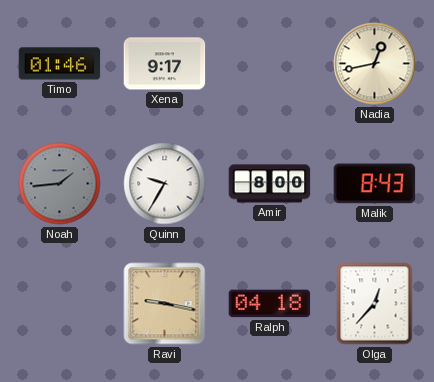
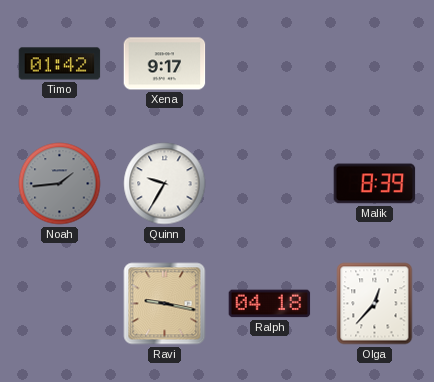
Timo: 01:46 -> 01:42 (60, 64)
Nadia: 12:43 -> none (375, 64)
Amir: 8:00 -> none (270, 184)
Malik: 8:43 -> 8:39 (375, 184)
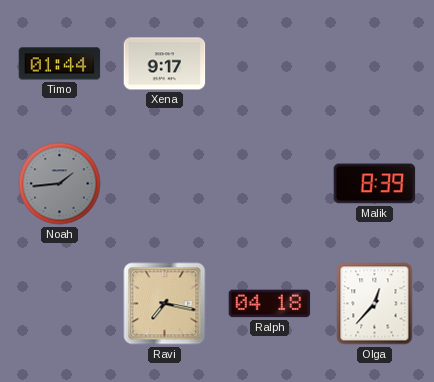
Timo: 01:42 -> 01:44 (60, 64)
Quinn: 9:35 -> none (165, 184)
Ravi: 9:17 -> 7:17 (165, 304)
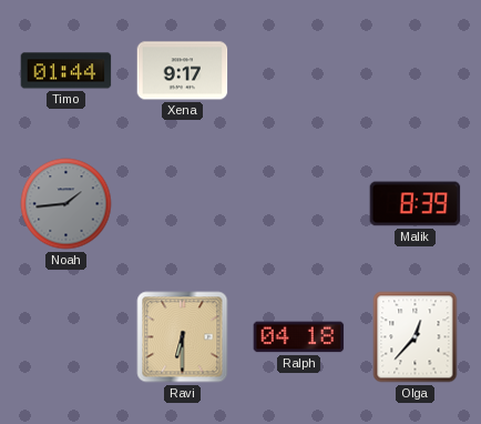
Ravi: 7:17 -> 6:30 (183, 337)
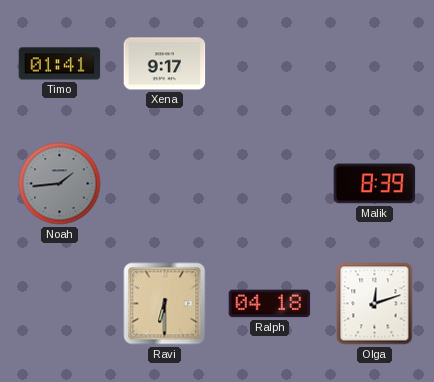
Timo: 01:44 -> 01:41 (60, 64)
Olga: 12:37 -> 12:12 (375, 304)
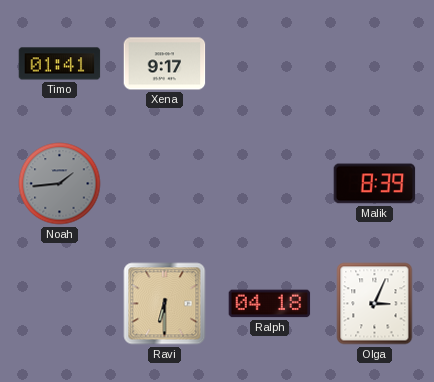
Olga: 12:12 -> 3:04 (375, 304)
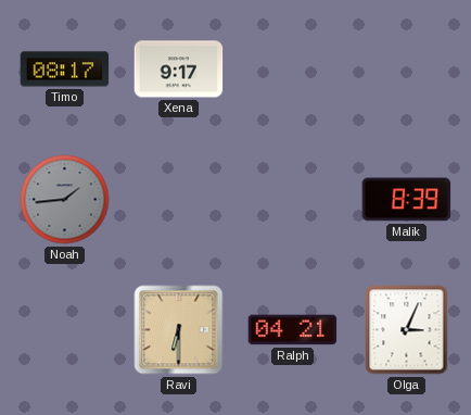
Timo: 01:41 -> 08:17 (65, 70)
Ralph: 04:18 -> 04:21 (293, 330)
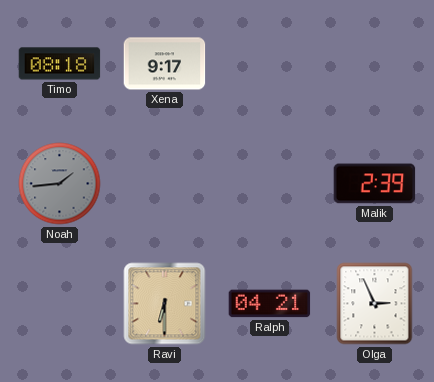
Timo: 08:17 -> 08:18 (60, 64)
Malik: 8:39 -> 2:39 (375, 184)
Olga: 3:04 -> 2:56 (375, 304)
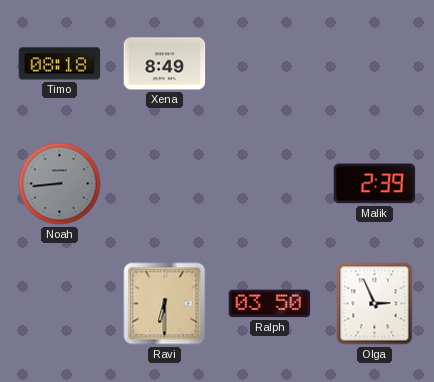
Xena: 9:17 -> 8:49 (165, 64)
Noah: 1:44 -> 8:44 (60, 184)
Ralph: 04:21 -> 03:50 (270, 304)
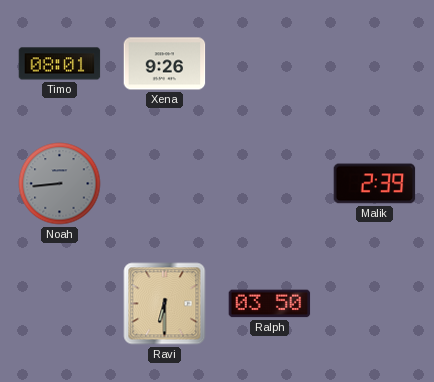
Timo: 08:18 -> 08:01 (60, 64)
Xena: 8:49 -> 9:26 (165, 64)
Olga: 2:56 -> none (375, 304)
